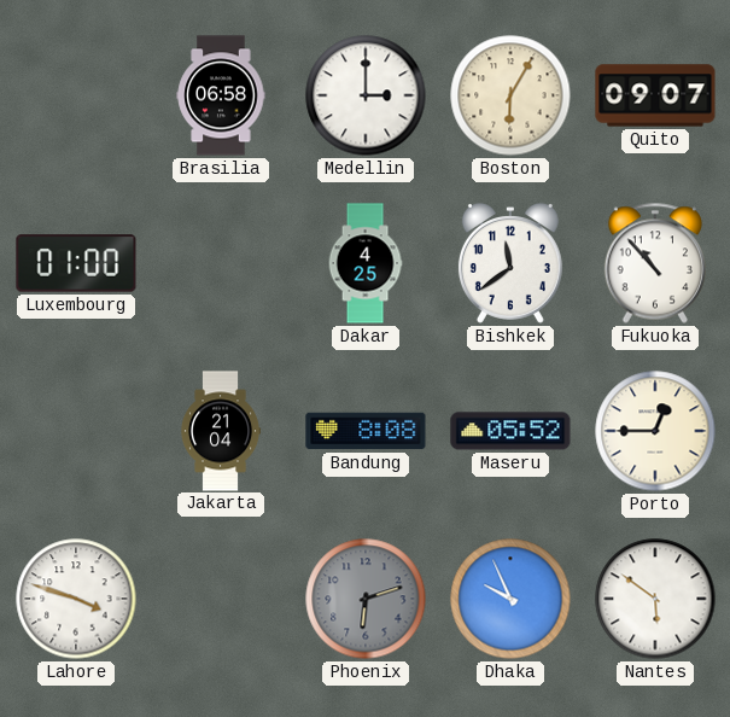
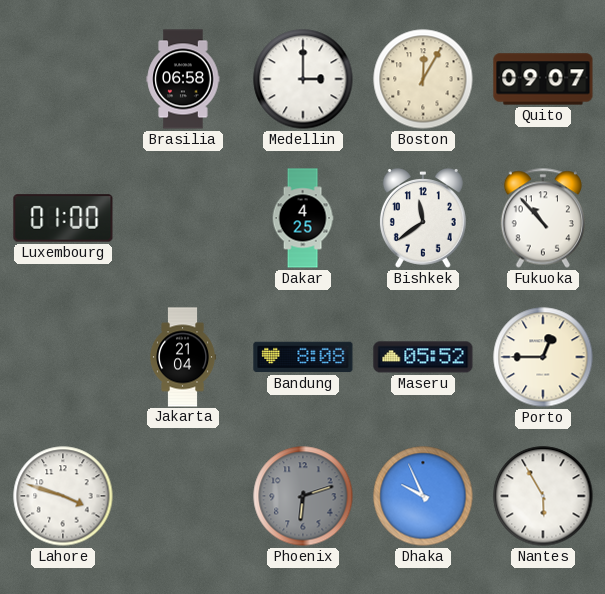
Boston: 6:05 -> 12:05 (423, 79)
Nantes: 5:51 -> 5:55 (543, 496)
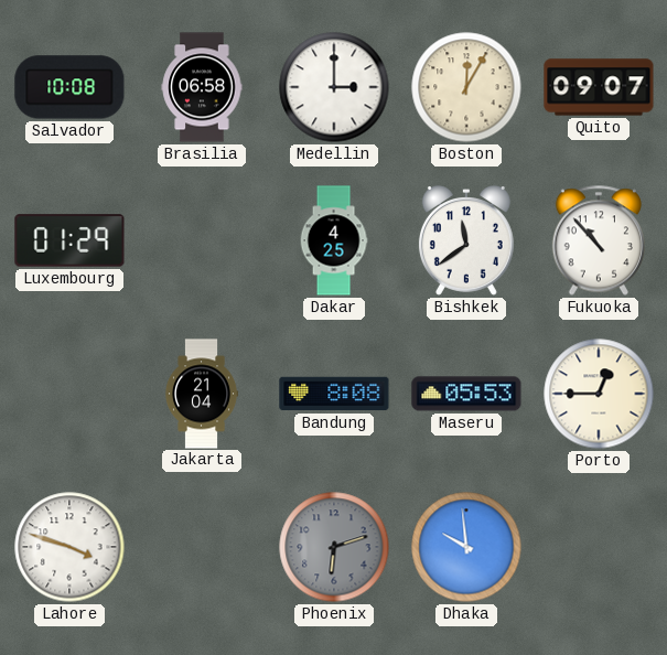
Salvador: none -> 10:08 (69, 87)
Luxembourg: 01:00 -> 01:29 (69, 240)
Maseru: 05:52 -> 05:53 (466, 394)
Dhaka: 9:56 -> 9:59 (466, 547)
Nantes: 5:55 -> none (543, 496)
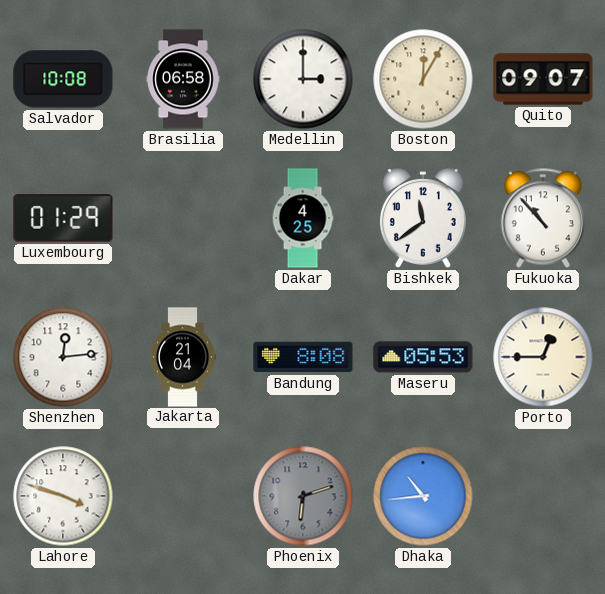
Shenzhen: none -> 12:14 (63, 357)
Dhaka: 9:59 -> 10:44 (423, 496)
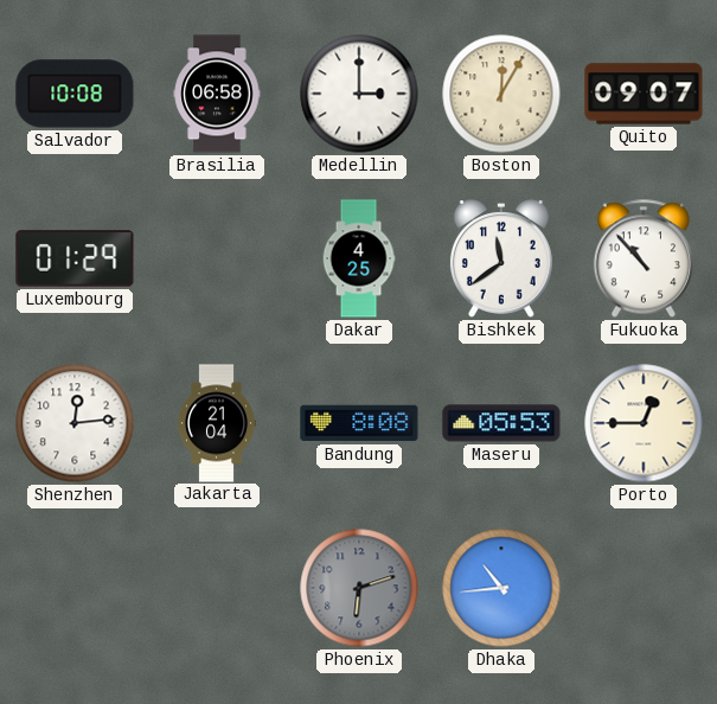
Lahore: 3:48 -> none (63, 496)
